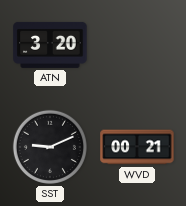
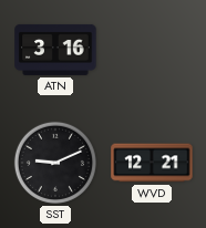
ATN: 3:20 -> 3:16 (55, 50)
WVD: 00:21 -> 12:21 (152, 163)
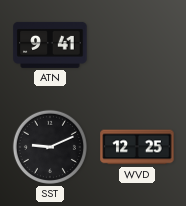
ATN: 3:16 -> 9:41 (50, 45)
WVD: 12:21 -> 12:25 (137, 147)
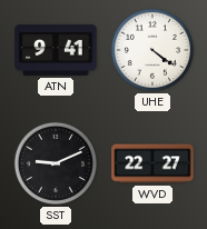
UHE: none -> 4:21 (152, 50)
WVD: 12:25 -> 22:27 (152, 163)
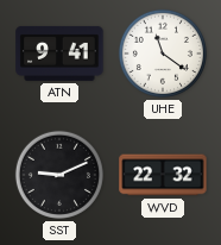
UHE: 4:21 -> 11:21 (163, 54)
WVD: 22:27 -> 22:32 (163, 175)
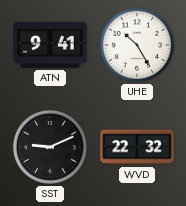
UHE: 11:21 -> 10:25 (137, 45)
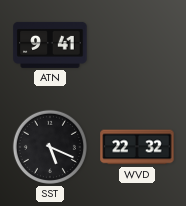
UHE: 10:25 -> none (137, 45)
SST: 9:11 -> 5:19 (50, 147)
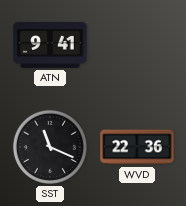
SST: 5:19 -> 11:19 (50, 147)
WVD: 22:32 -> 22:36 (137, 147)
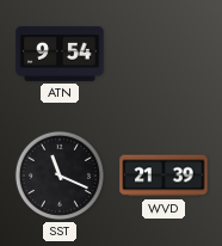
ATN: 9:41 -> 9:54 (60, 54)
WVD: 22:36 -> 21:39 (164, 176)
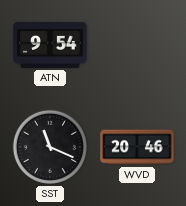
WVD: 21:39 -> 20:46 (137, 147)
